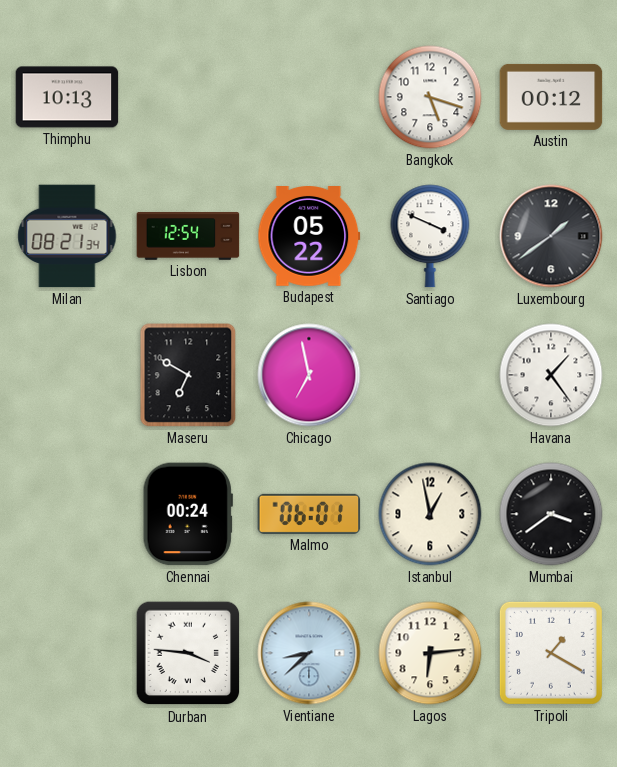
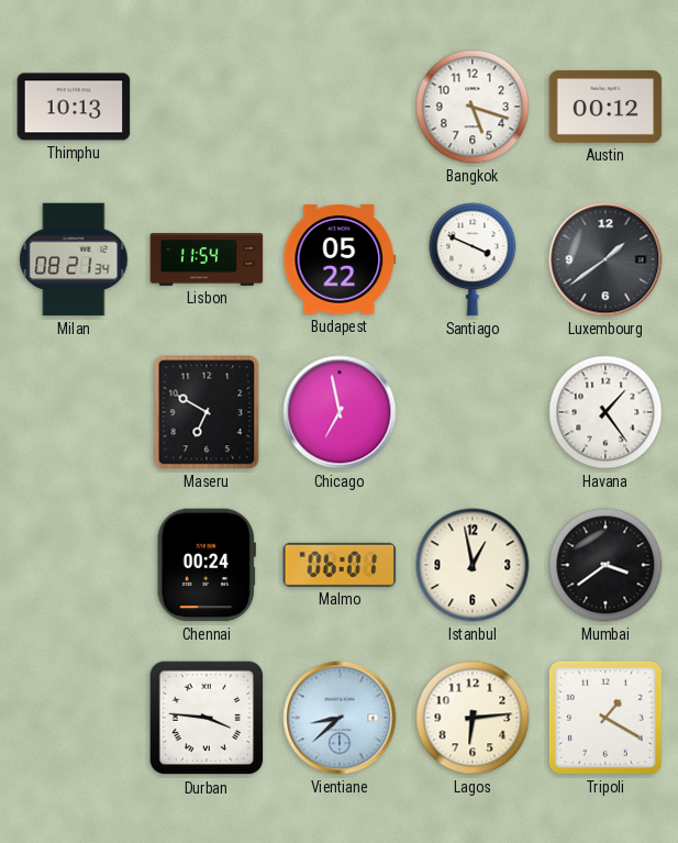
Lisbon: 12:54 -> 11:54 (207, 260)
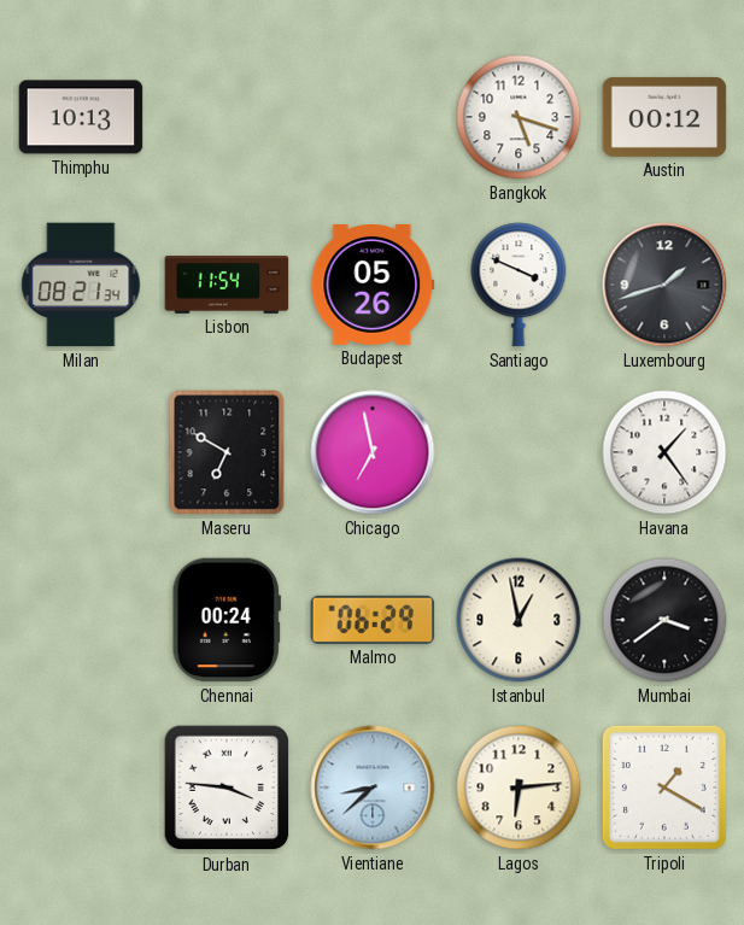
Budapest: 05:22 -> 05:26 (373, 286)
Luxembourg: 1:39 -> 1:42 (664, 285)
Malmo: 06:01 -> 06:29 (373, 620)
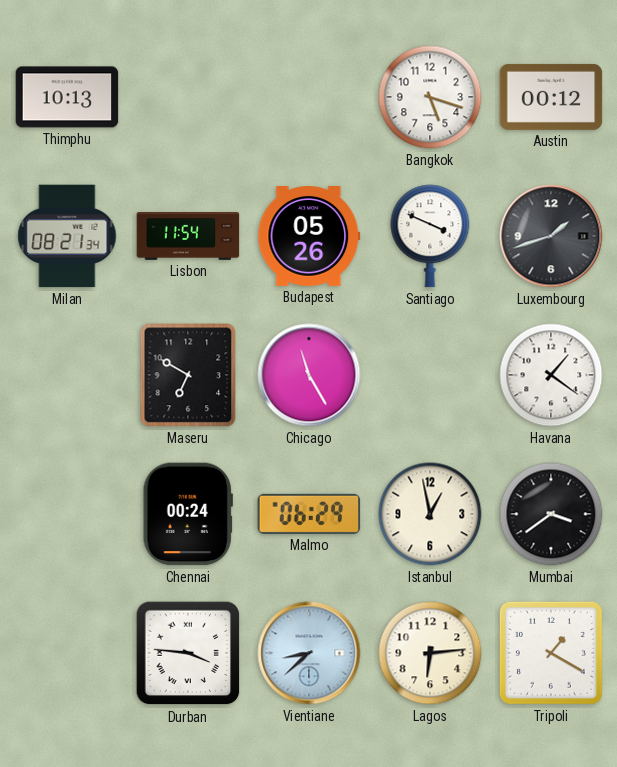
Chicago: 6:58 -> 11:25 (309, 375)
Havana: 1:24 -> 1:21 (551, 375)
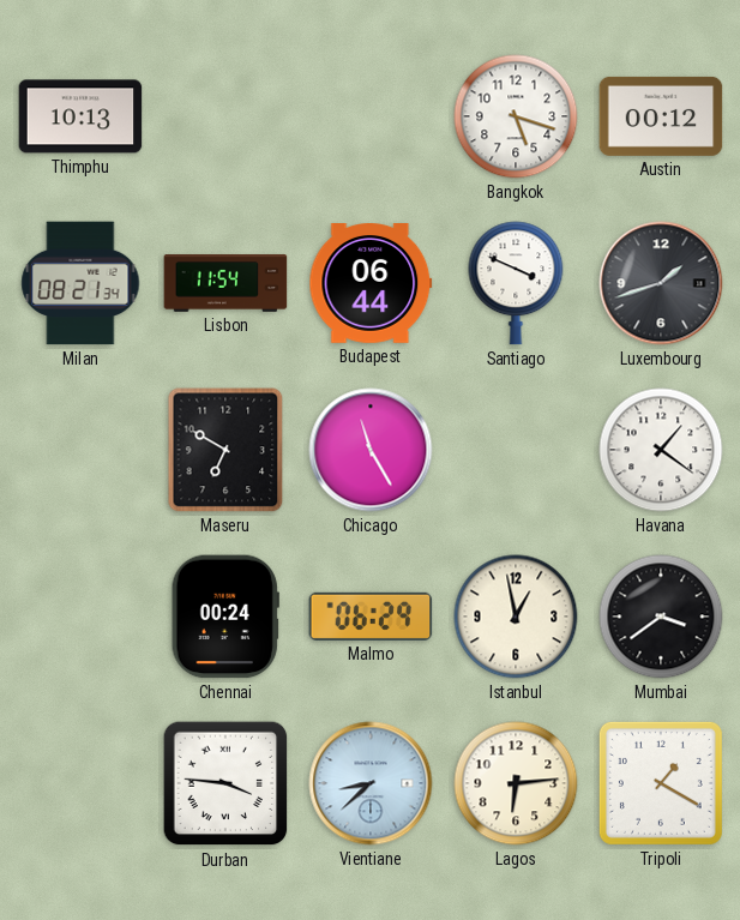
Budapest: 05:26 -> 06:44 (371, 284)
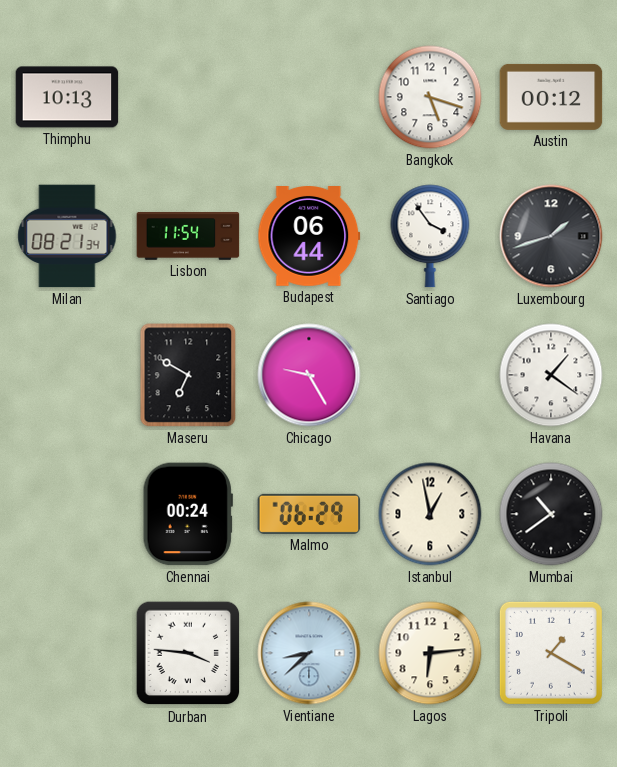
Santiago: 3:49 -> 3:54 (430, 236)
Chicago: 11:25 -> 9:25 (309, 375)
Mumbai: 3:39 -> 10:39 (551, 514)
